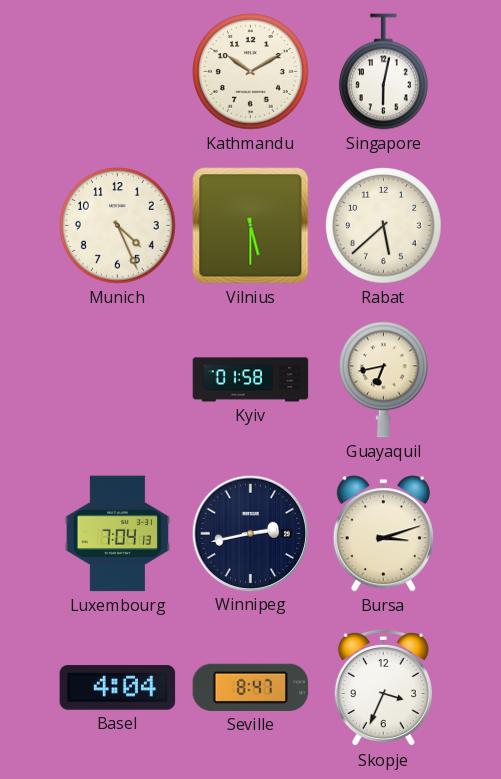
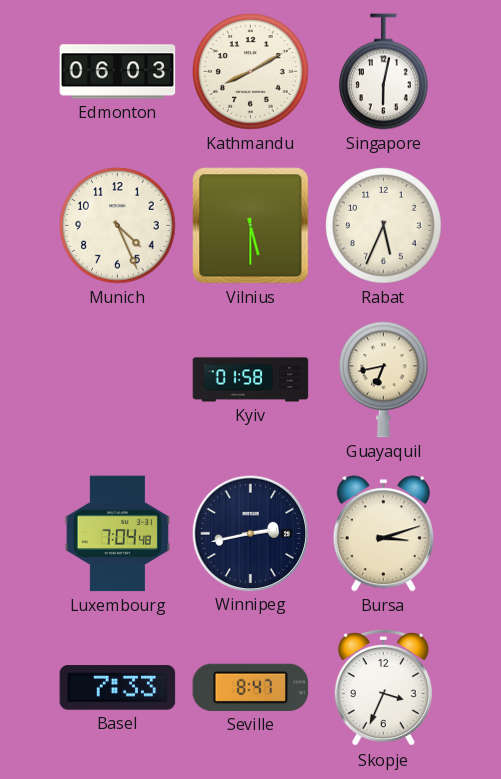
Edmonton: none -> 06:03 (118, 72)
Kathmandu: 10:10 -> 8:10 (251, 72)
Rabat: 5:38 -> 5:34 (384, 226)
Luxembourg: 7:04:13 -> 7:04:48 (117, 534)
Basel: 4:04 -> 7:33 (118, 688)
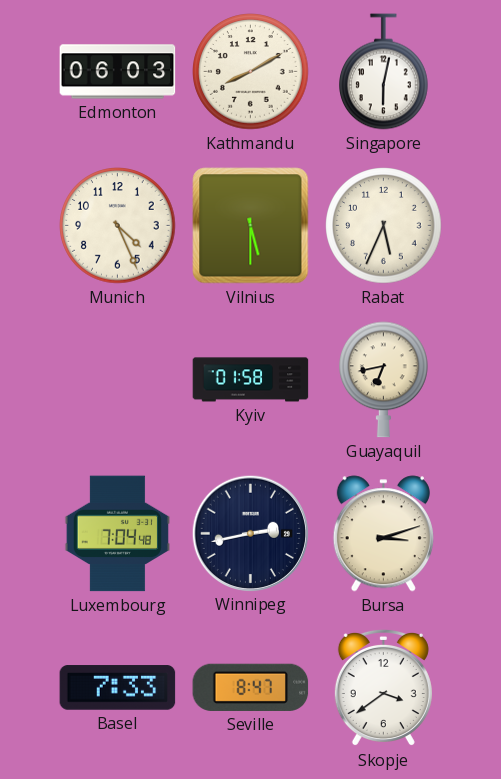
Skopje: 3:34 -> 3:39 (383, 688)
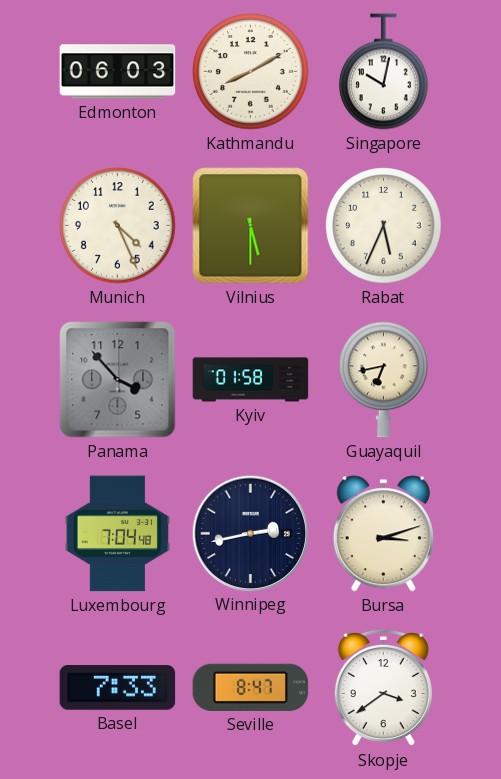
Singapore: 6:02 -> 10:02 (384, 72)
Panama: none -> 3:53 (118, 380)
